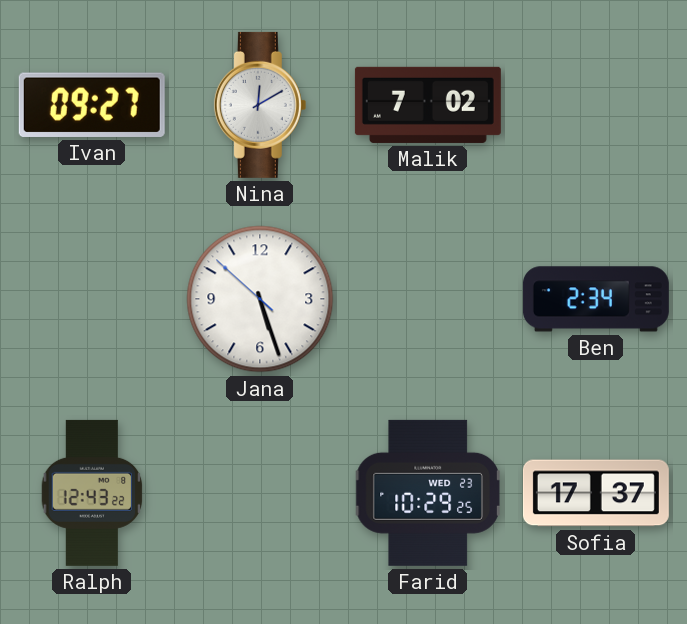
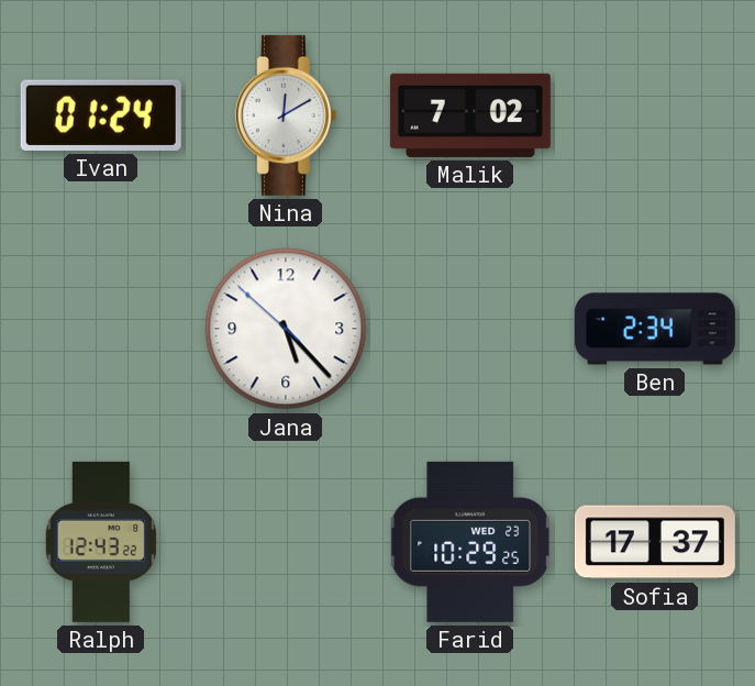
Ivan: 09:27 -> 01:24 (101, 115)
Jana: 5:26 -> 5:22 (286, 329)
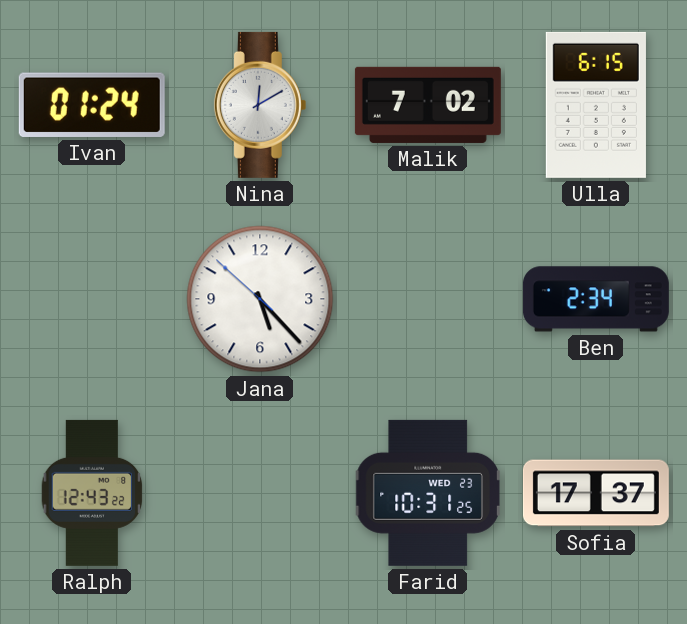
Ulla: none -> 6:15 (596, 105)
Farid: 10:29 -> 10:31 (428, 493)
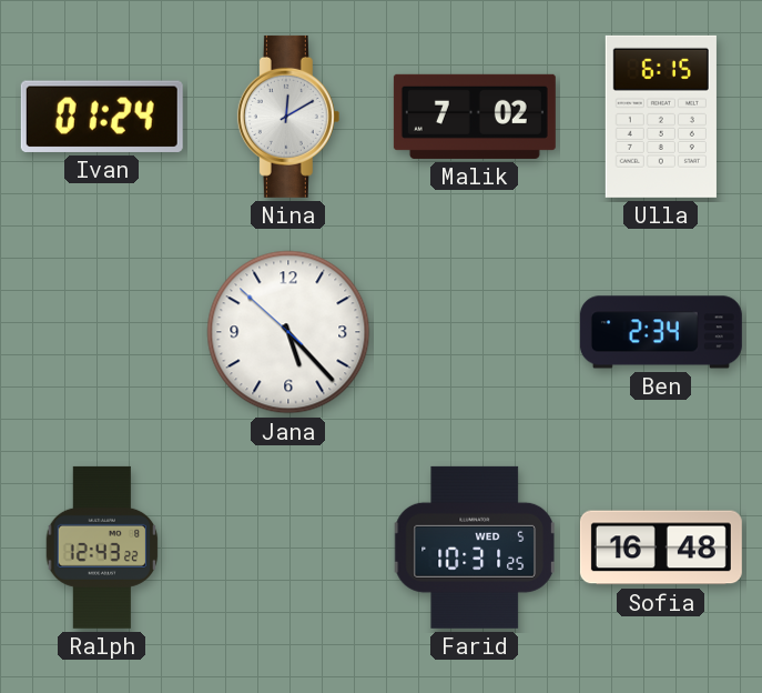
Farid date: WED 23 -> WED 5 (475, 548)
Sofia: 17:37 -> 16:48 (661, 548)
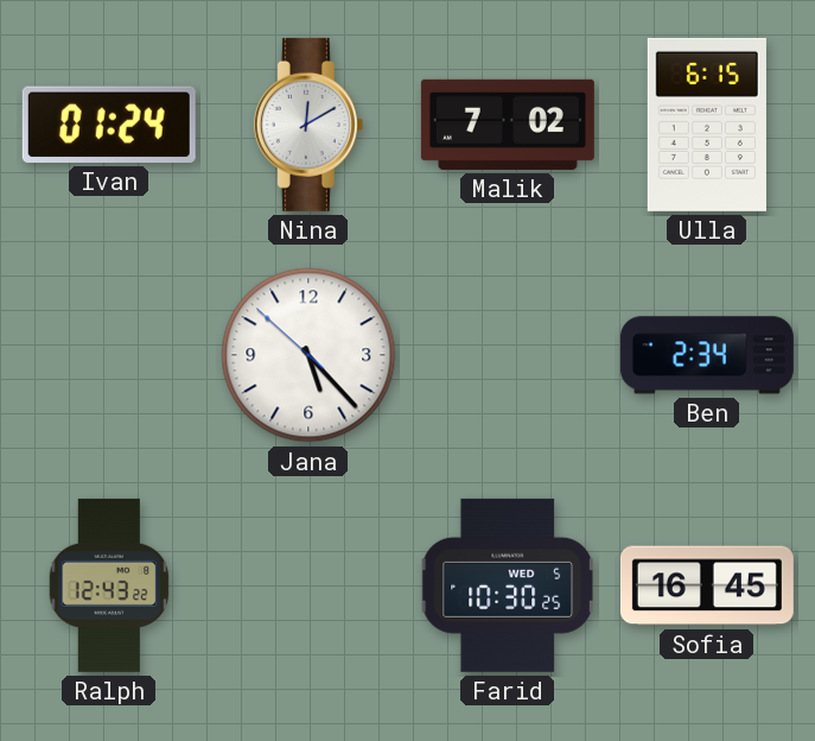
Farid: 10:31 -> 10:30 (508, 585)
Sofia: 16:48 -> 16:45 (707, 585)
